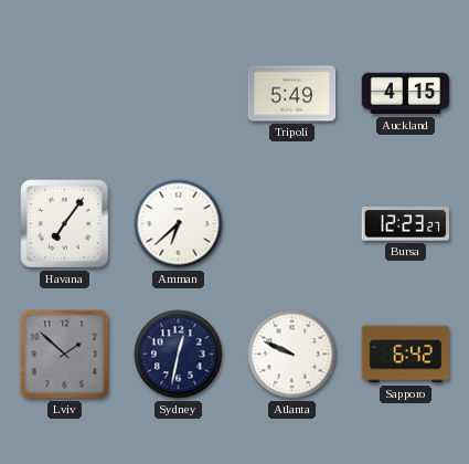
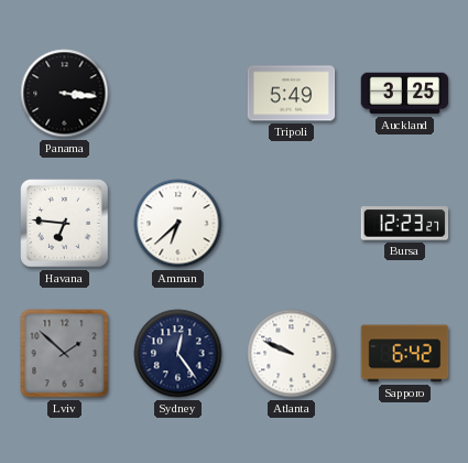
Panama: none -> 3:16 (65, 94)
Auckland: 4:15 -> 3:25 (405, 94)
Havana: 7:06 -> 6:46 (65, 224)
Sydney: 12:32 -> 12:24 (178, 354)
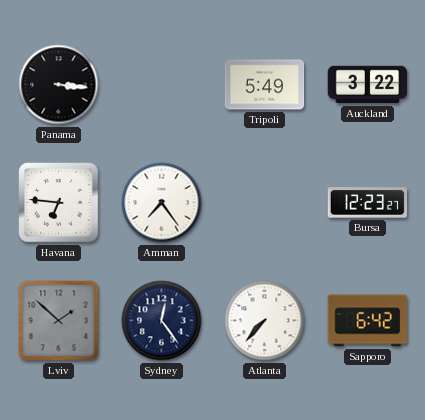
Auckland: 3:25 -> 3:22 (368, 85)
Amman: 6:38 -> 7:24 (162, 203)
Atlanta: 9:49 -> 7:37 (265, 321)
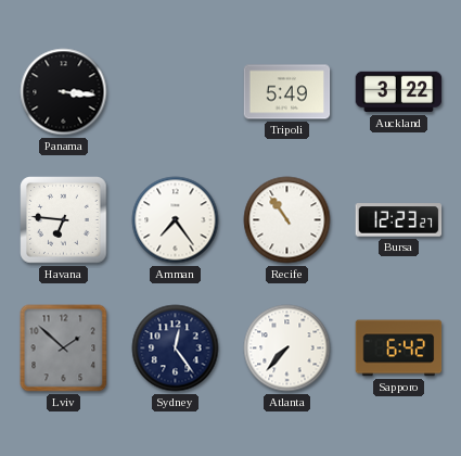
Recife: none -> 10:54 (287, 220)
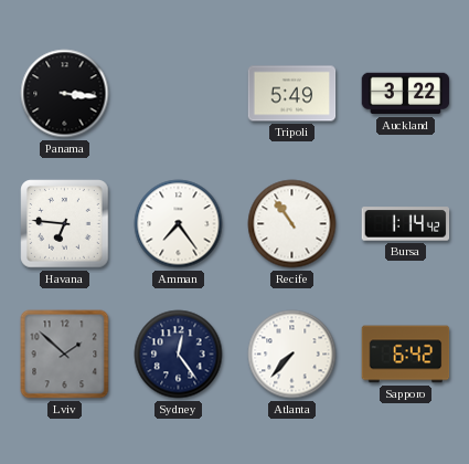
Bursa: 12:23 -> 1:14 (406, 224)
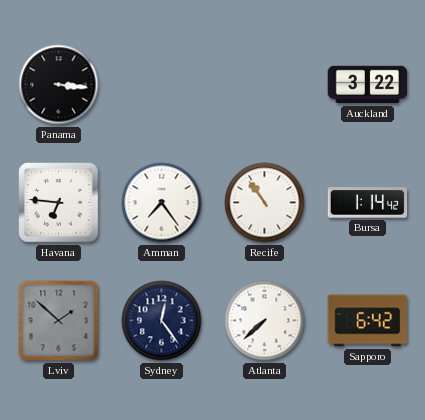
Tripoli: 5:49 -> none (292, 94)
Atlanta: 7:37 -> 7:38 (265, 321)
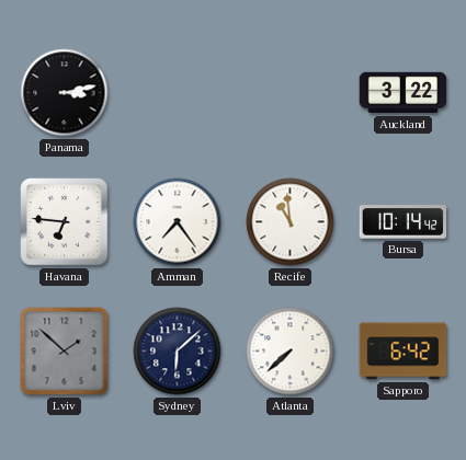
Panama: 3:16 -> 3:13 (65, 93)
Recife: 10:54 -> 10:59 (291, 222)
Bursa: 1:14 -> 10:14 (404, 222)
Sydney: 12:24 -> 6:08 (178, 352)
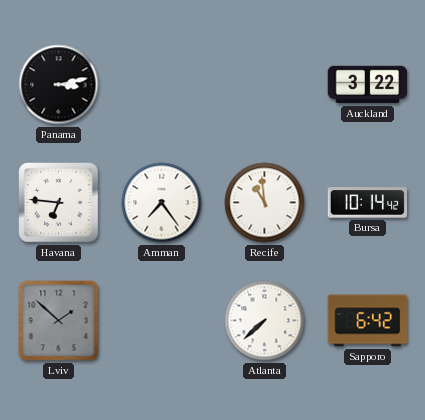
Sydney: 6:08 -> none (178, 352)
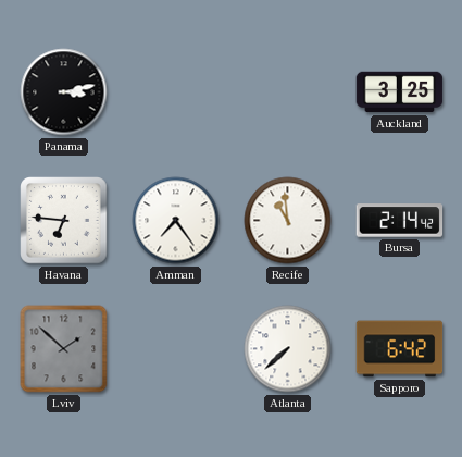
Auckland: 3:22 -> 3:25 (400, 92)
Bursa: 10:14 -> 2:14 (400, 221)
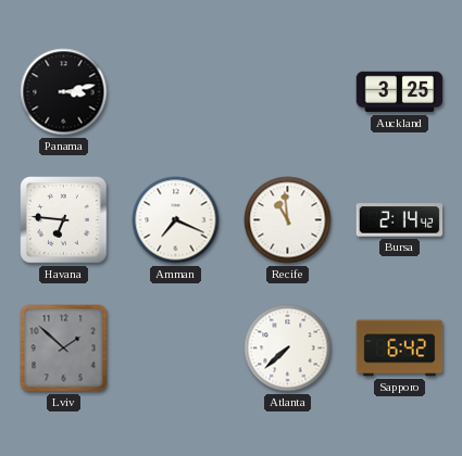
Amman: 7:24 -> 7:19 (176, 220)
